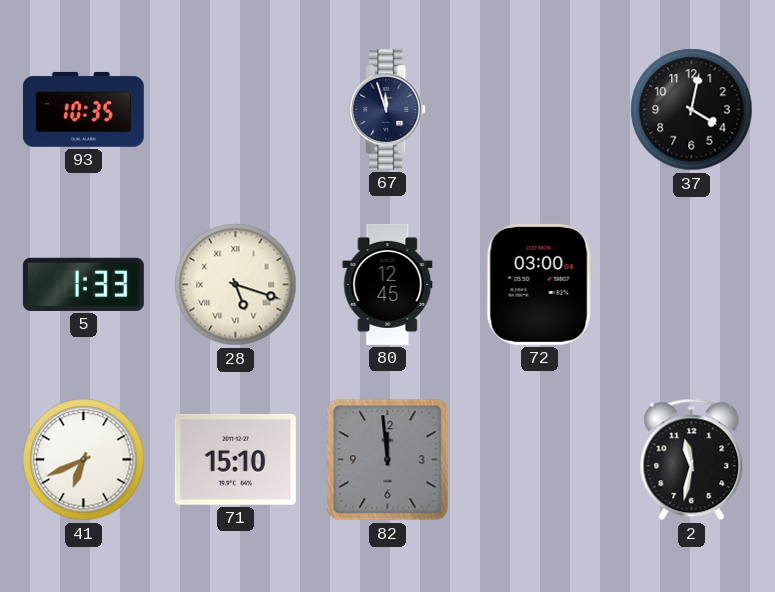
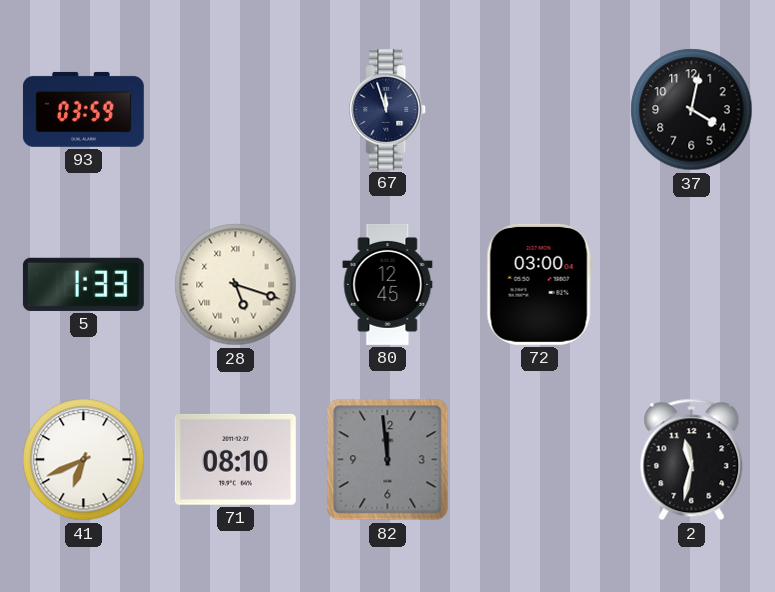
93: 10:35 -> 03:59 (83, 109)
71: 15:10 -> 08:10 (235, 459)
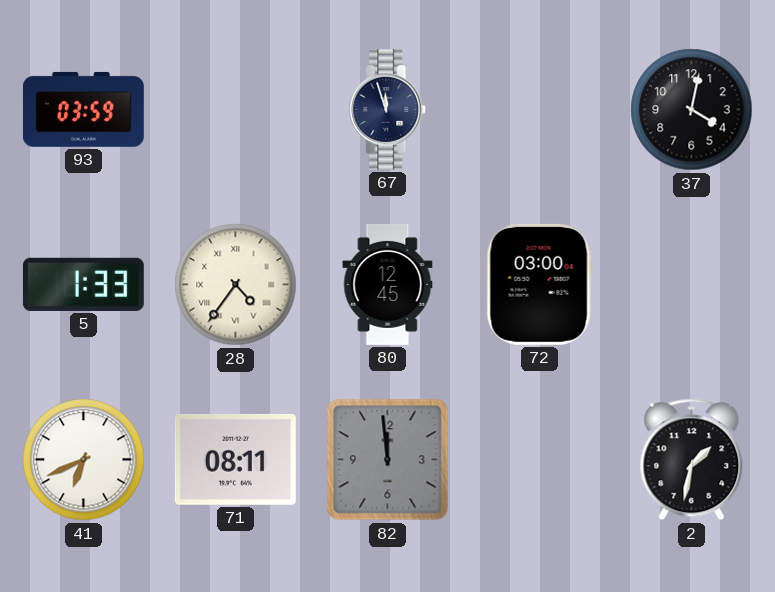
28: 5:18 -> 4:36 (236, 285)
71: 08:10 -> 08:11 (235, 459)
2: 11:32 -> 1:32 (692, 460)
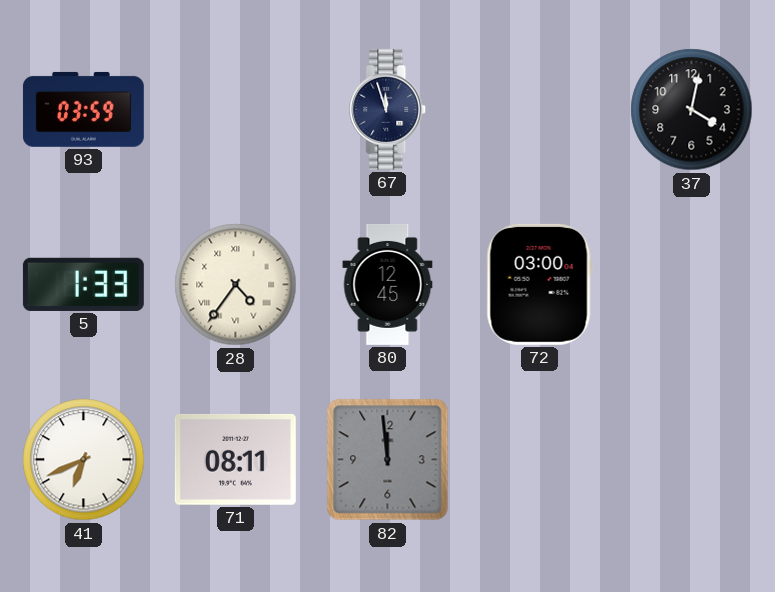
2: 1:32 -> none (692, 460)
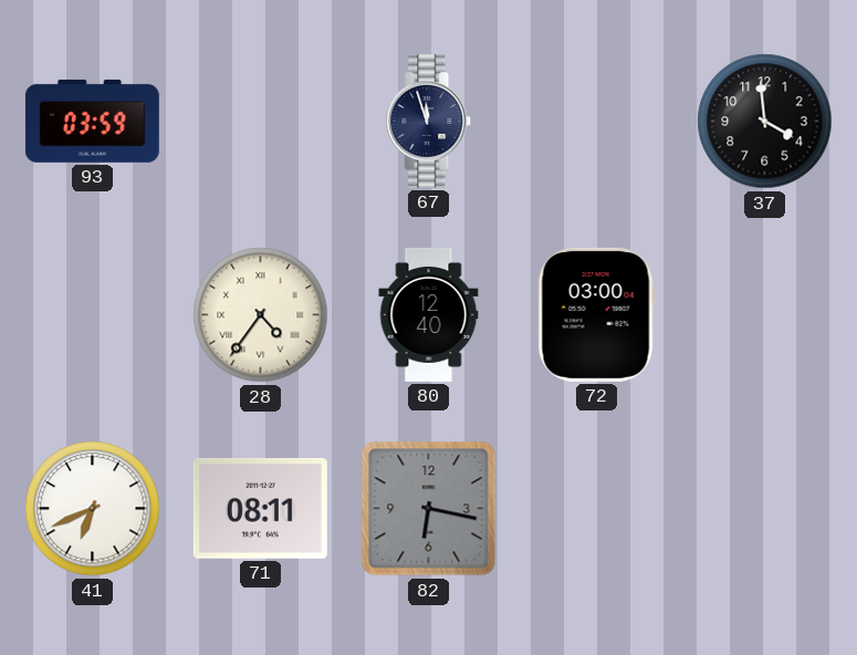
37: 4:02 -> 3:59 (765, 122)
5: 1:33 -> none (83, 284)
80: 12:45 -> 12:40 (429, 314)
82: 11:59 -> 6:17 (429, 509)
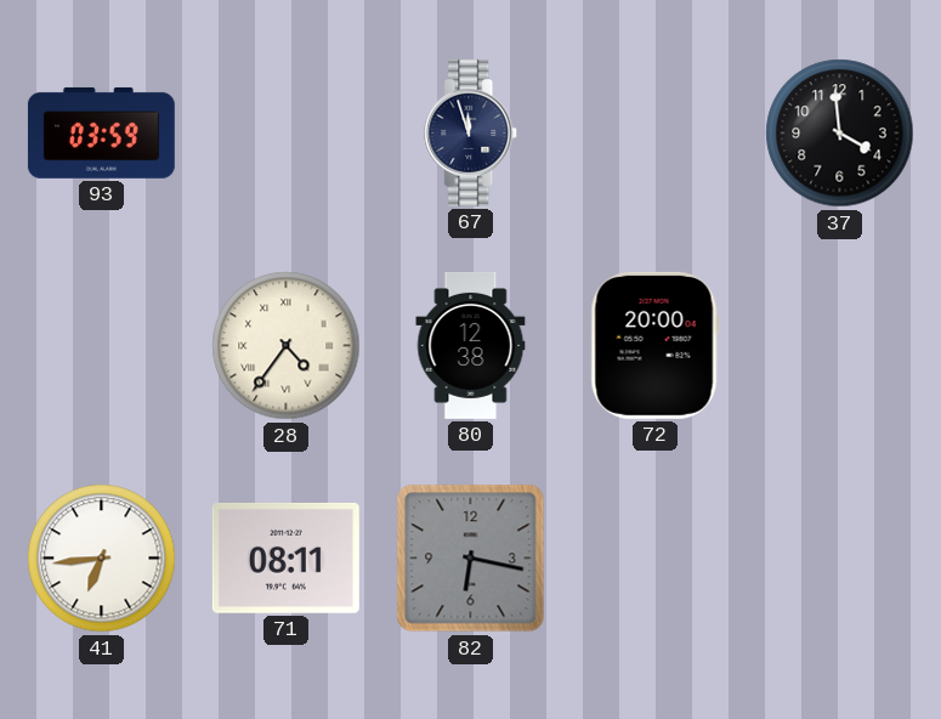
80: 12:40 -> 12:38 (471, 345)
72: 03:00 -> 20:00 (654, 345)
41: 6:41 -> 6:44 (102, 559)
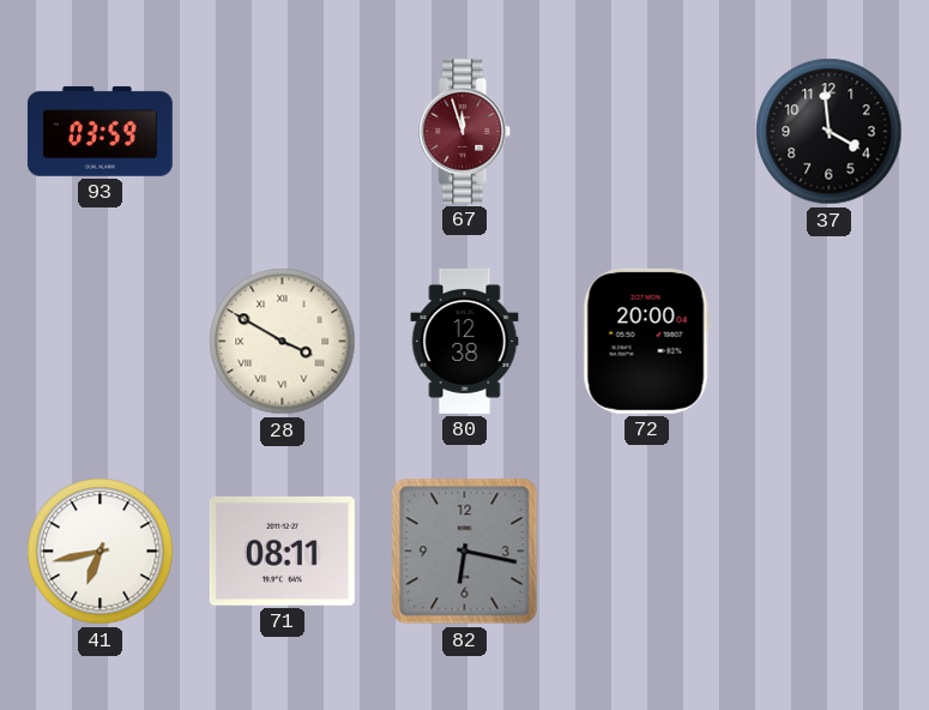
67 dial: navy -> burgundy (465, 131)
28: 4:36 -> 3:50 (283, 342)
41: 6:44 -> 6:43 (101, 552)
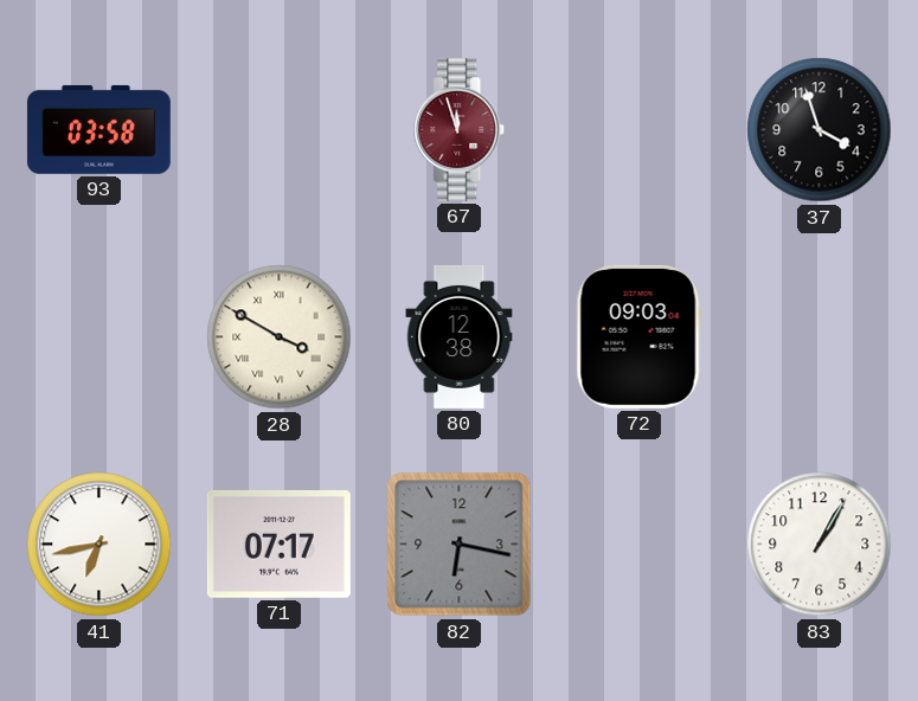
93: 03:59 -> 03:58 (98, 129)
37: 3:59 -> 3:57 (820, 130)
72: 20:00 -> 09:03 (638, 336)
71: 08:11 -> 07:17 (278, 544)
83: none -> 1:05 (820, 545)
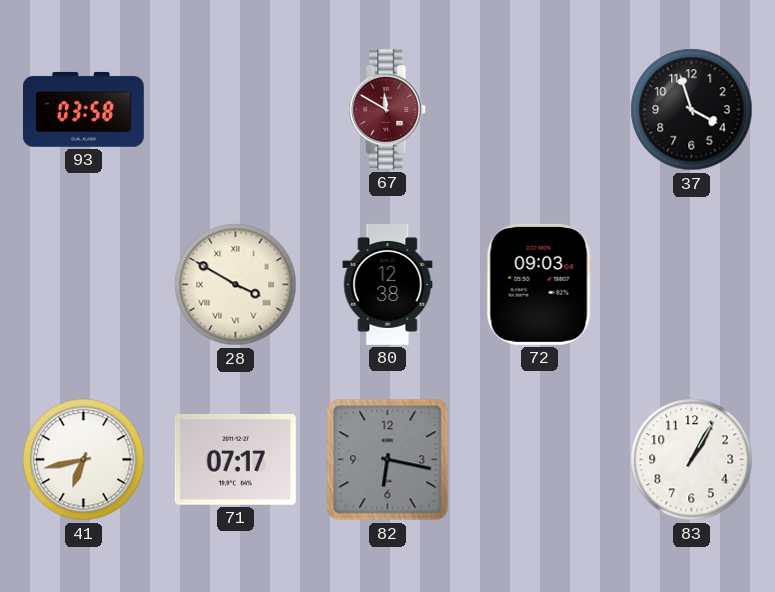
67: 11:57 -> 11:50 (388, 109)
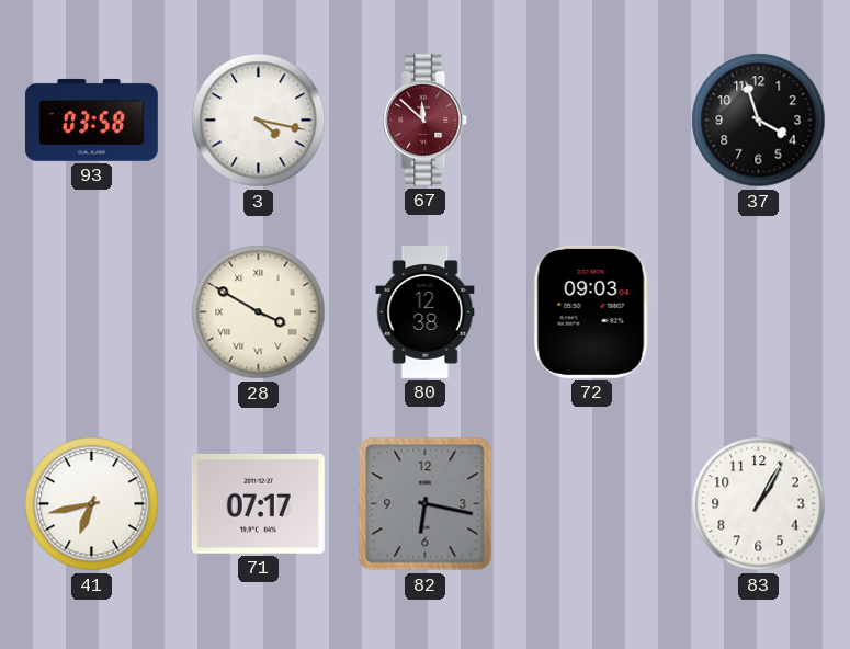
3: none -> 4:17 (259, 121)
67: 11:50 -> 11:52 (426, 119)
